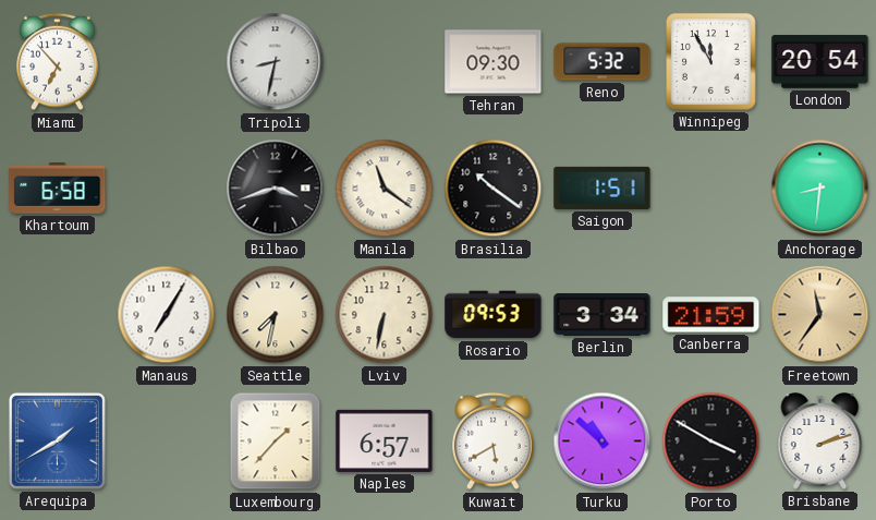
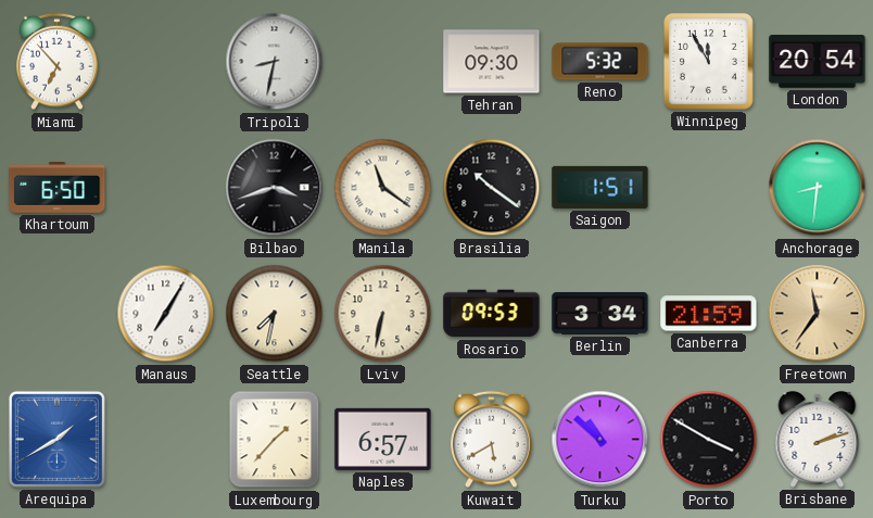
Khartoum: 6:58 -> 6:50 (58, 188)
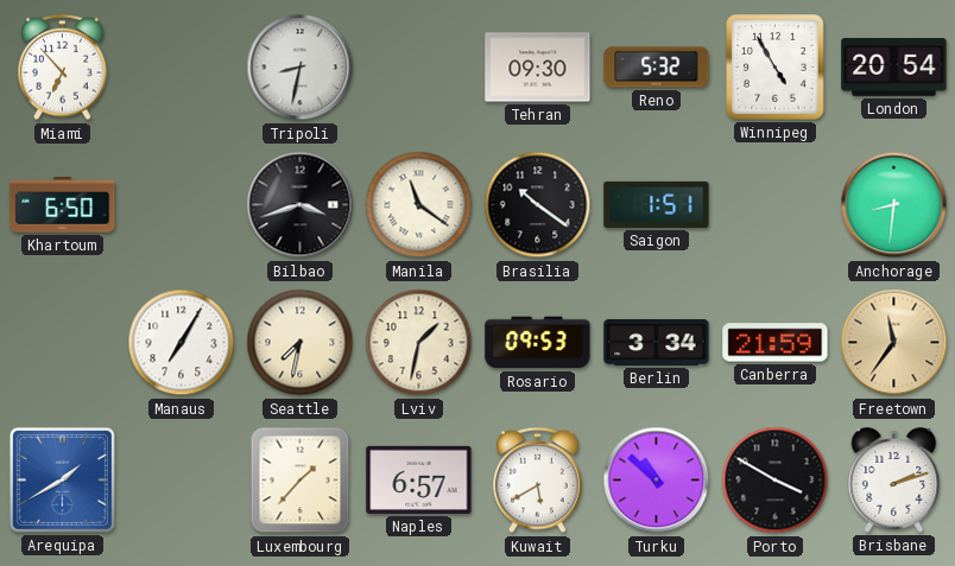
Winnipeg: 11:55 -> 4:55 (776, 68)
Lviv: 6:32 -> 1:32 (419, 343)
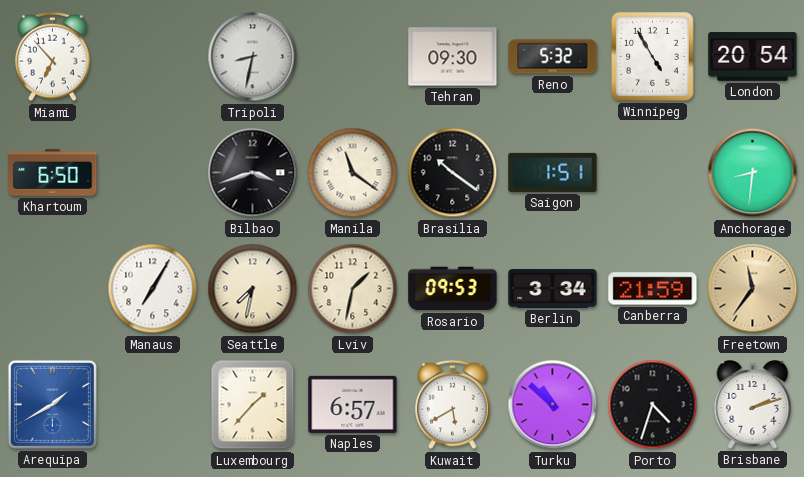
Porto: 3:50 -> 4:33 (653, 405)
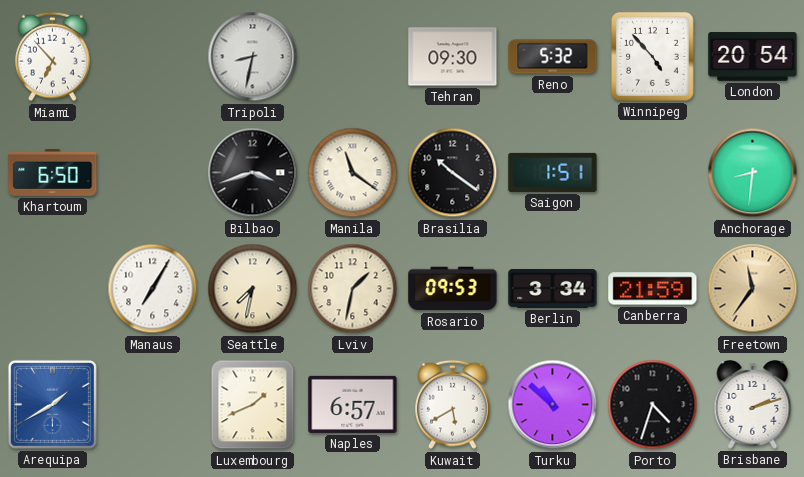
Winnipeg: 4:55 -> 4:53 (653, 57)
Luxembourg: 1:37 -> 1:41 (253, 405)
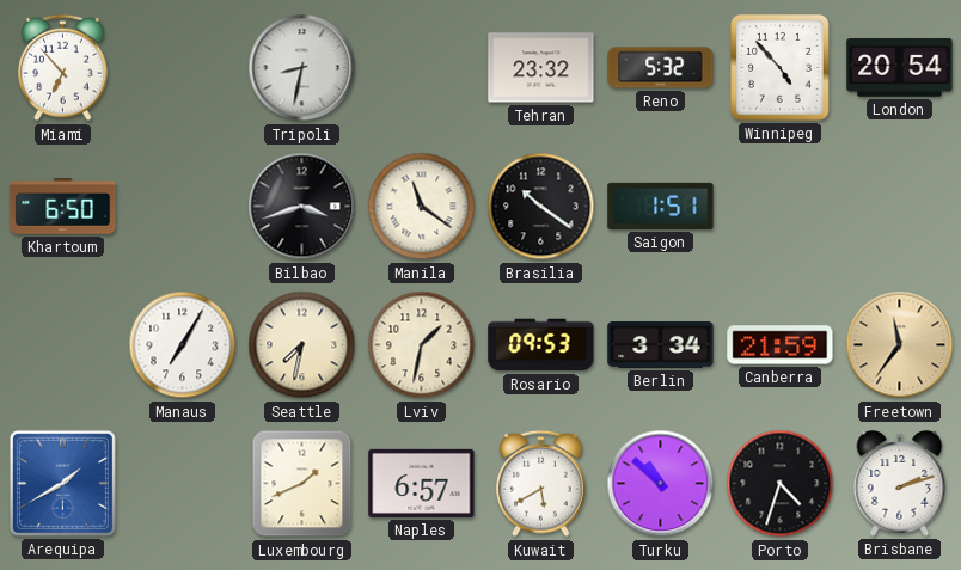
Tehran: 09:30 -> 23:32 (541, 68)
Anchorage: 8:31 -> none (753, 173)
